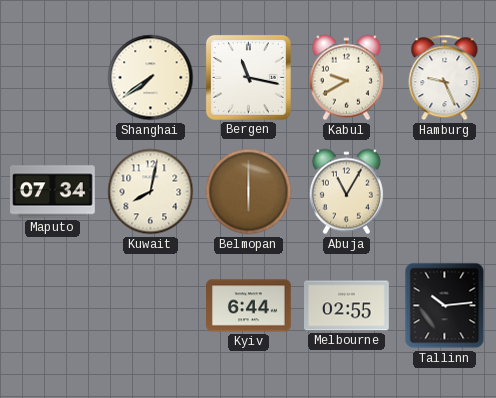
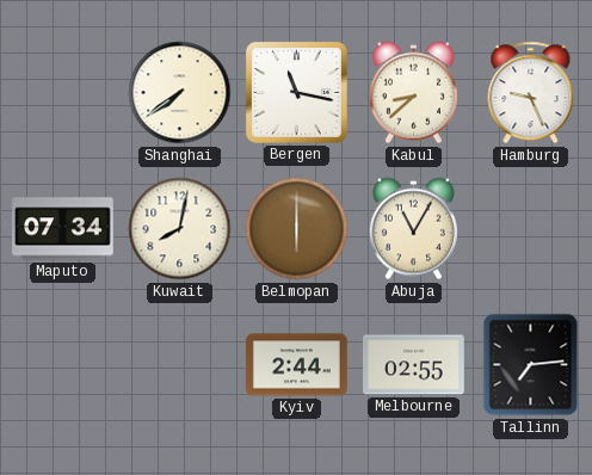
Kabul: 9:40 -> 8:38 (413, 93)
Kyiv: 6:44 -> 2:44 (297, 365)
Tallinn: 10:14 -> 7:14 (531, 365)
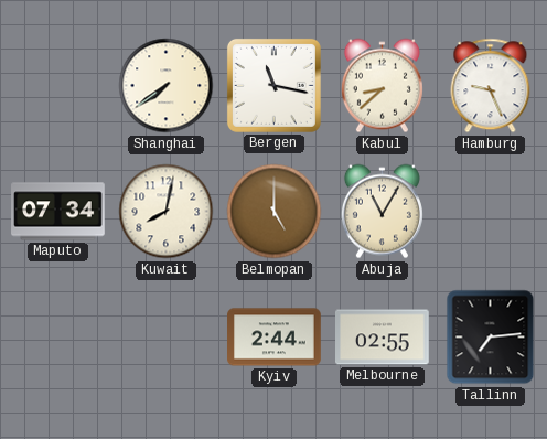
Belmopan: 6:00 -> 5:00 (275, 212)
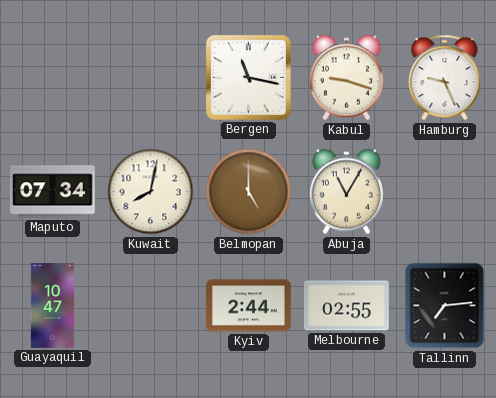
Shanghai: 7:39 -> none (167, 86)
Kabul: 8:38 -> 9:18 (346, 78)
Guayaquil: none -> 10:47 (53, 306)
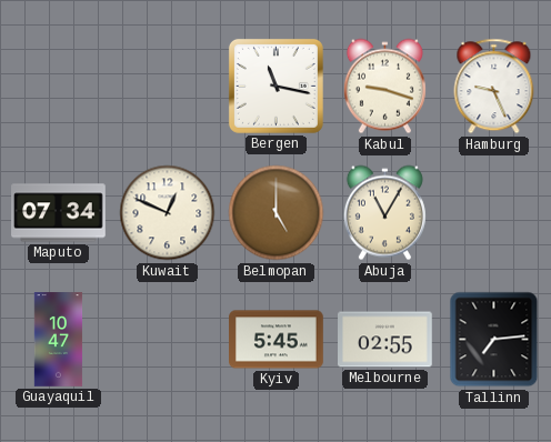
Kuwait: 8:02 -> 12:49 (168, 213)
Kyiv: 2:44 -> 5:45 (277, 340)
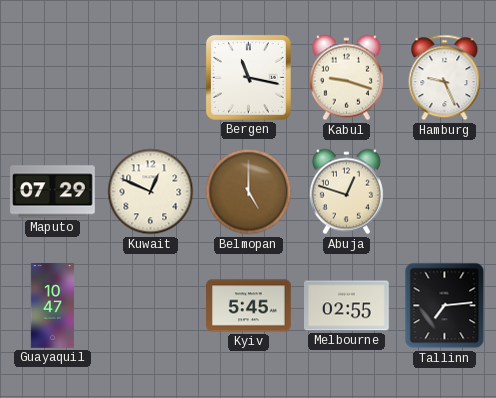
Maputo: 07:34 -> 07:29 (53, 192)
Abuja: 11:05 -> 12:48 (346, 192)
